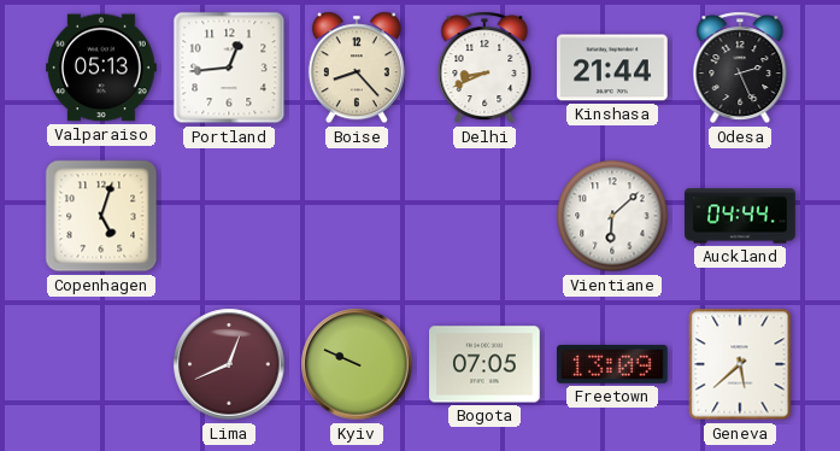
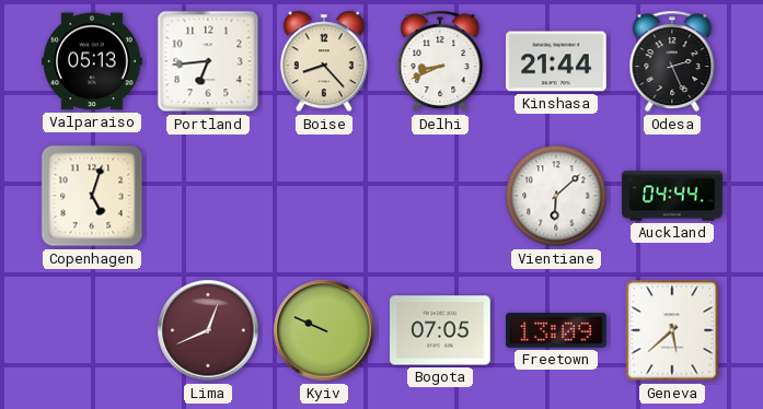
Portland: 12:44 -> 6:44 (208, 61)
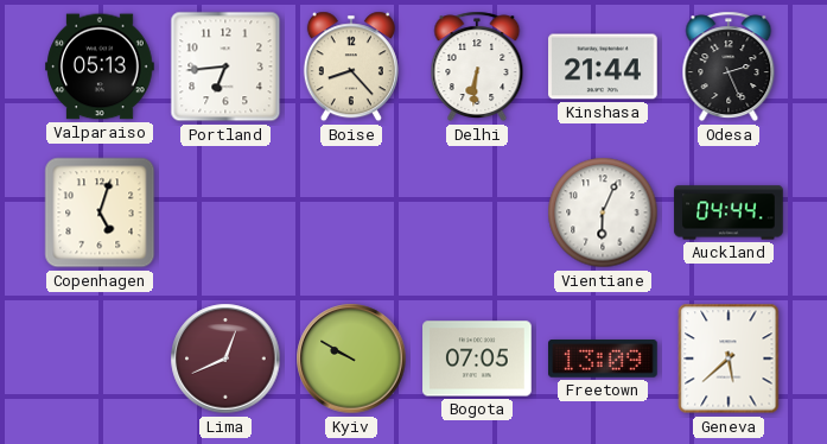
Delhi: 8:41 -> 6:31 (477, 66)
Vientiane: 6:08 -> 6:04 (603, 213)
Kyiv: 9:49 -> 9:50 (351, 359)
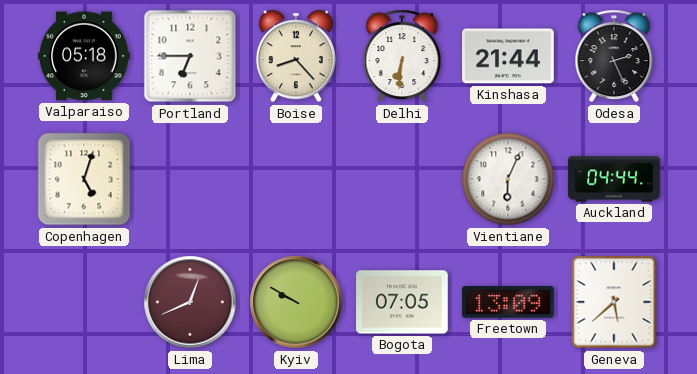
Valparaiso: 05:13 -> 05:18 (84, 56)
Portland: 6:44 -> 6:45 (190, 56)
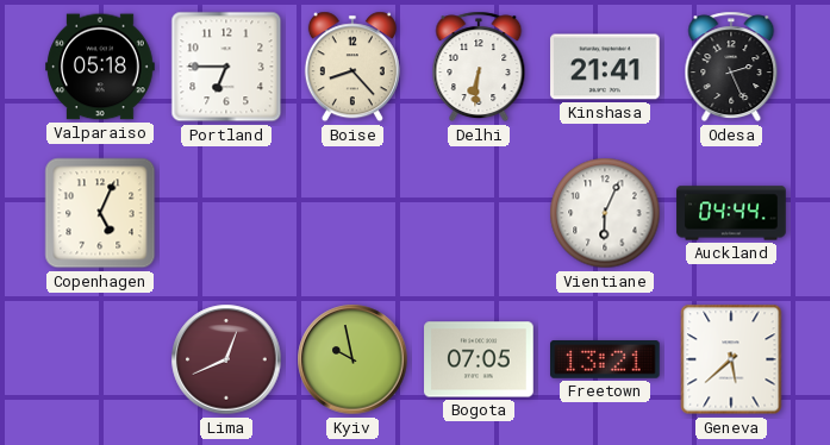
Kinshasa: 21:44 -> 21:41 (605, 67)
Copenhagen: 5:03 -> 5:04 (100, 213)
Kyiv: 9:50 -> 9:58 (352, 359)
Freetown: 13:09 -> 13:21 (606, 361)
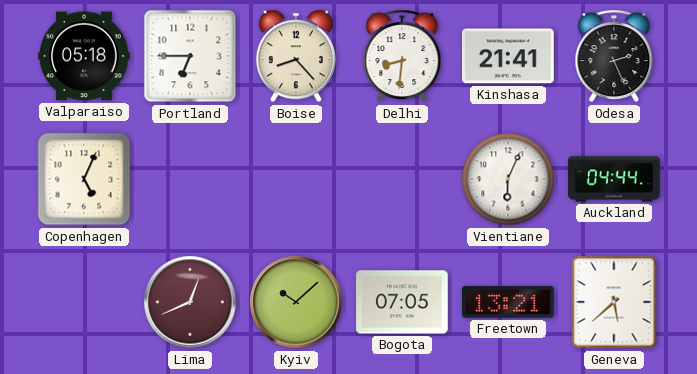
Delhi: 6:31 -> 8:31 (402, 56)
Kyiv: 9:58 -> 10:08 (296, 302)
